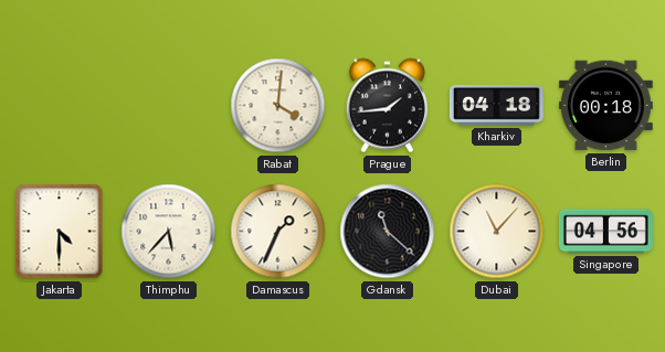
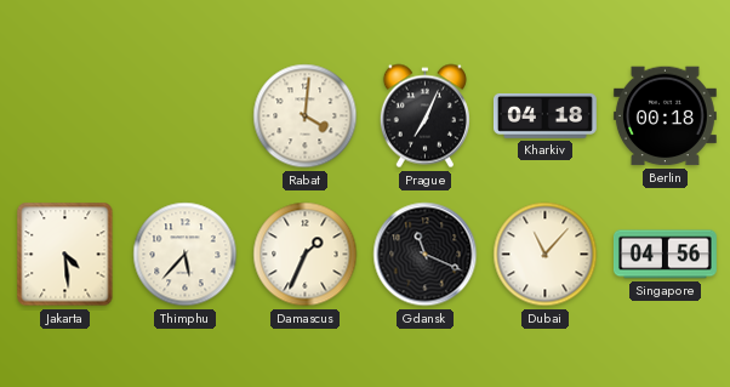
Prague: 1:44 -> 7:04 (424, 116)
Jakarta: 4:30 -> 4:29 (65, 255)
Gdansk: 11:22 -> 11:19 (426, 255)
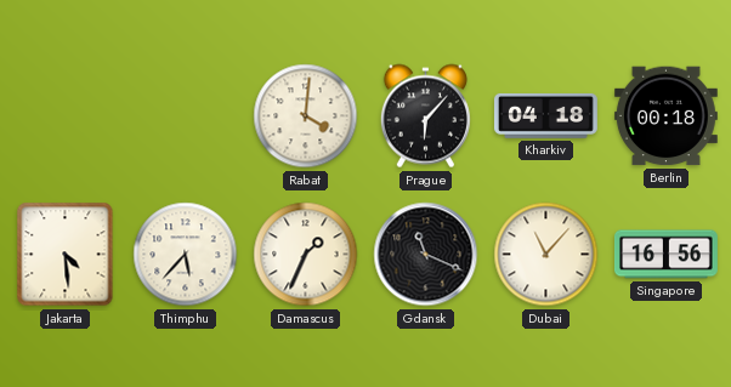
Prague: 7:04 -> 6:07 (425, 116)
Singapore: 04:56 -> 16:56 (665, 255)
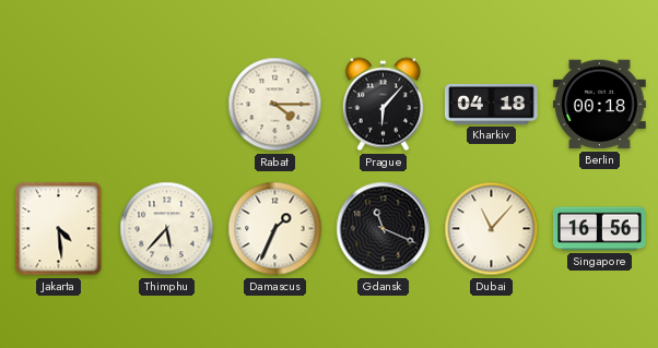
Rabat: 4:01 -> 4:15 (275, 105)
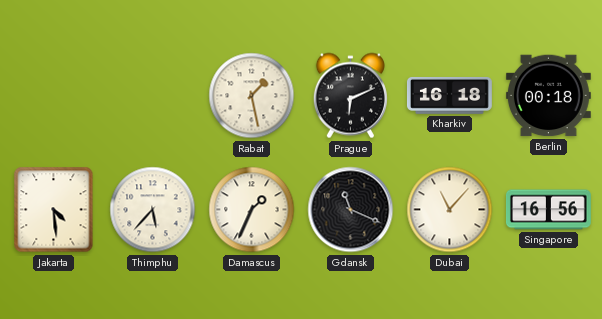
Rabat: 4:15 -> 1:28 (252, 96)
Prague: 6:07 -> 6:11 (350, 96)
Kharkiv: 04:18 -> 16:18 (449, 95)
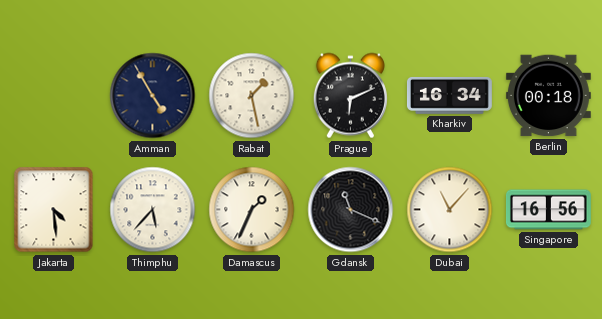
Amman: none -> 4:55 (153, 96)
Kharkiv: 16:18 -> 16:34 (449, 95)
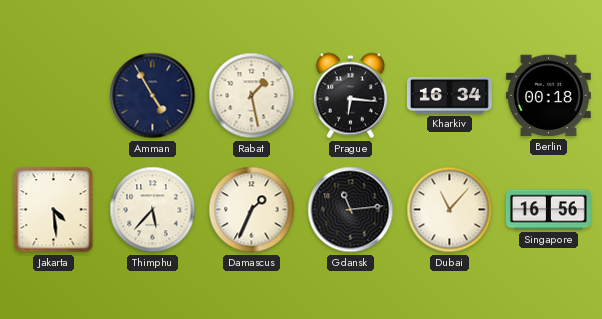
Prague: 6:11 -> 6:16 (350, 96)
Gdansk: 11:19 -> 11:14 (351, 210)
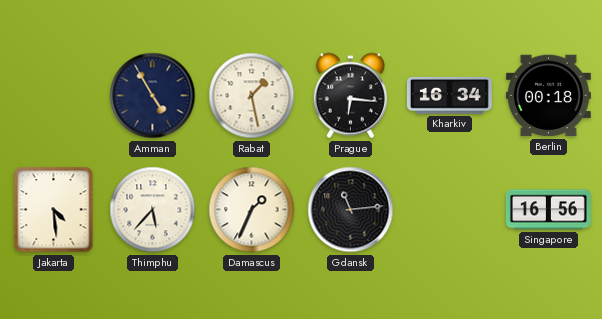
Dubai: 11:07 -> none (450, 210)
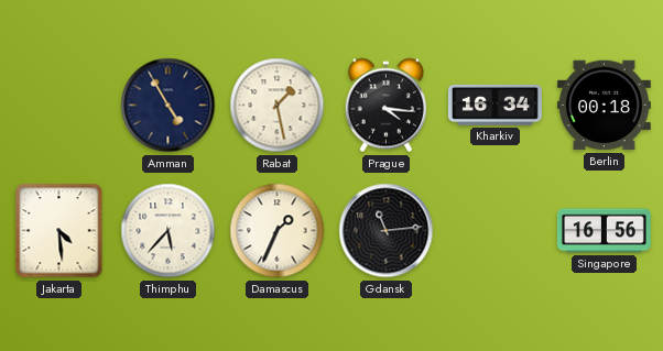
Prague: 6:16 -> 4:16 (385, 106)
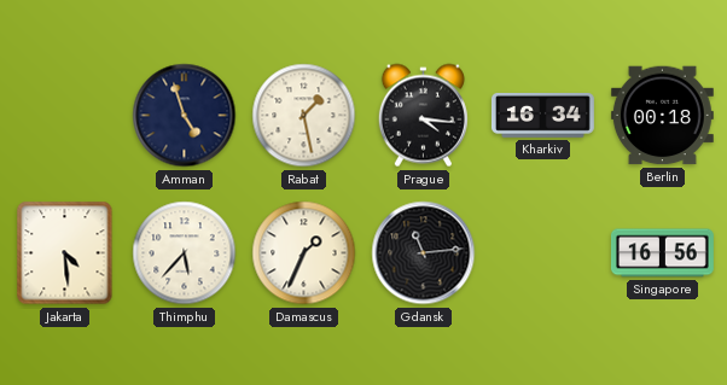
Amman: 4:55 -> 4:57 (185, 116)
